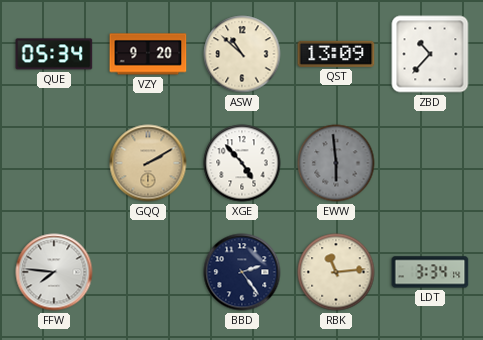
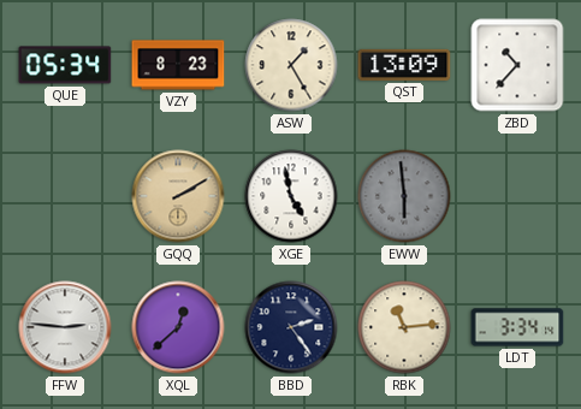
VZY: 9:20 -> 8:23 (178, 65)
ASW: 10:52 -> 1:25 (291, 65)
XGE: 4:53 -> 4:58 (291, 196)
FFW: 7:46 -> 2:46 (65, 327)
XQL: none -> 12:38 (178, 327)
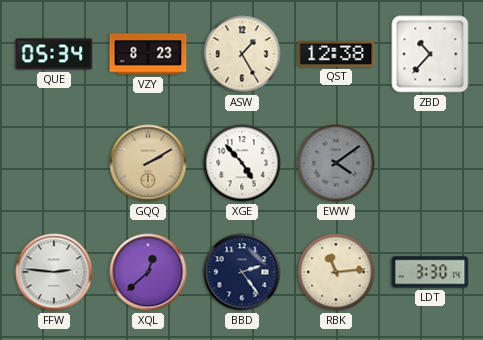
QST: 13:09 -> 12:38 (336, 54)
XGE: 4:58 -> 4:53 (242, 163)
EWW: 5:59 -> 4:09 (336, 163)
LDT: 3:34 -> 3:30 (430, 272)
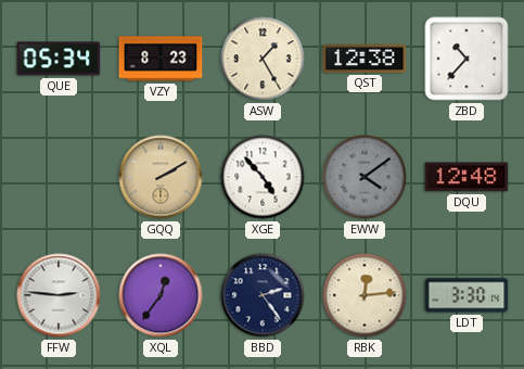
DQU: none -> 12:48 (467, 177)
XQL: 12:38 -> 12:36 (161, 295)
RBK: 11:14 -> 12:14 (365, 295)
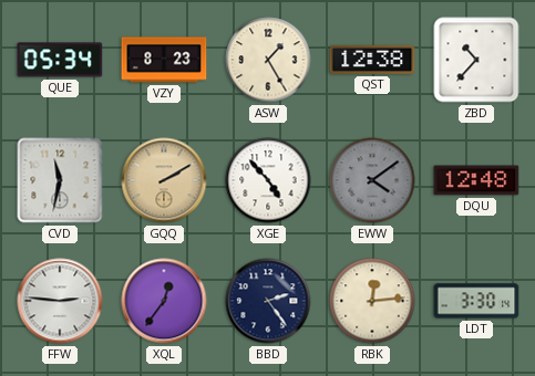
CVD: none -> 11:32 (60, 180)
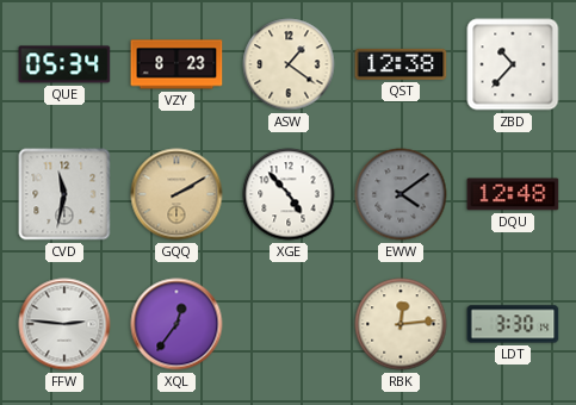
ASW: 1:25 -> 1:21 (289, 64)
BBD: 2:24 -> none (268, 301)
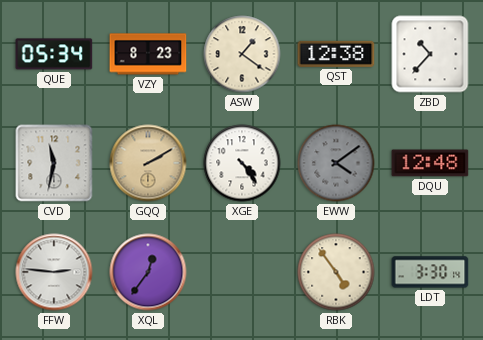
XGE: 4:53 -> 4:24 (242, 163)
RBK: 12:14 -> 4:54 (336, 272)
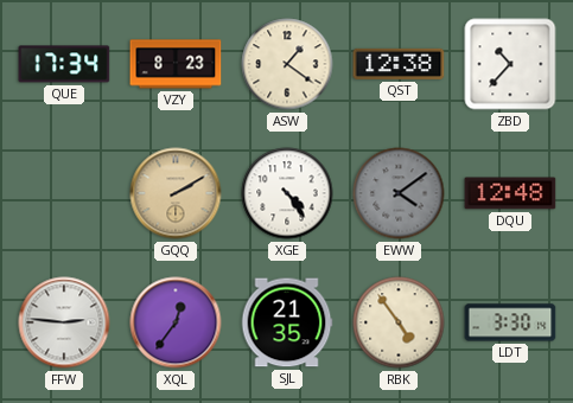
QUE: 05:34 -> 17:34 (64, 64)
CVD: 11:32 -> none (54, 163)
SJL: none -> 21:35 (287, 322)
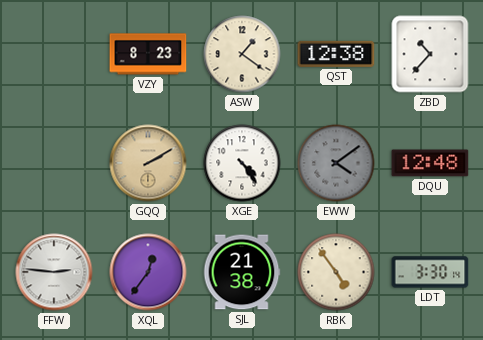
QUE: 17:34 -> none (64, 64)
SJL: 21:35 -> 21:38 (242, 272)
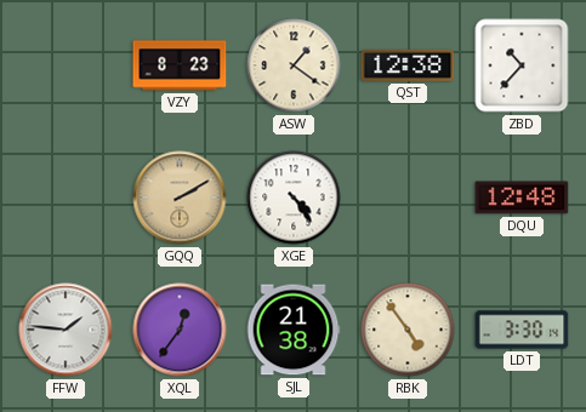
EWW: 4:09 -> none (336, 163)
FFW: 2:46 -> 1:46 (66, 330)
